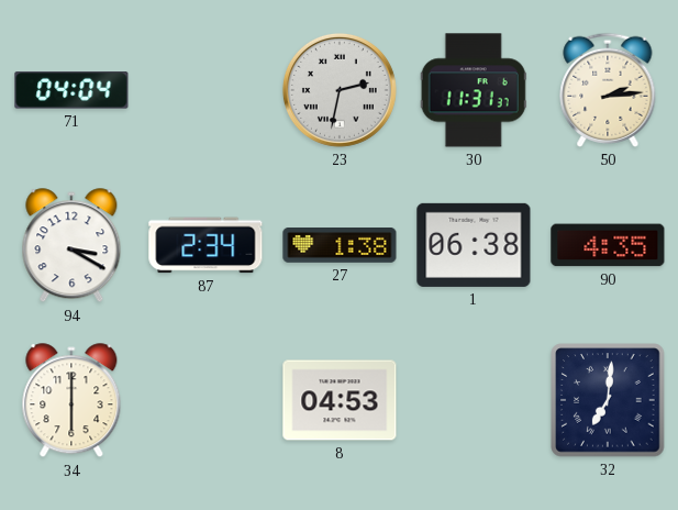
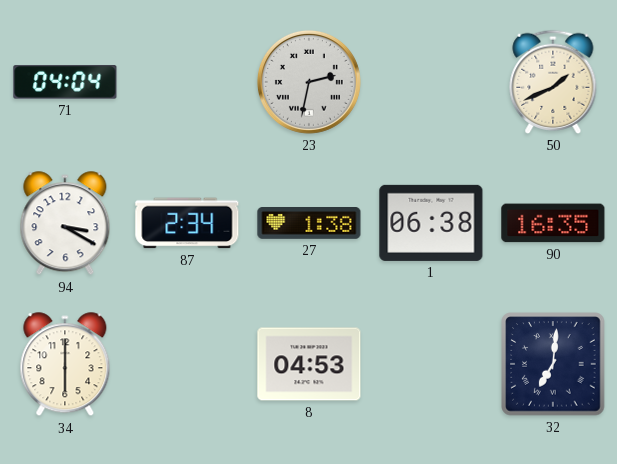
30: 11:31 -> none (474, 90)
50: 2:14 -> 1:41 (553, 82)
90: 4:35 -> 16:35 (553, 223)
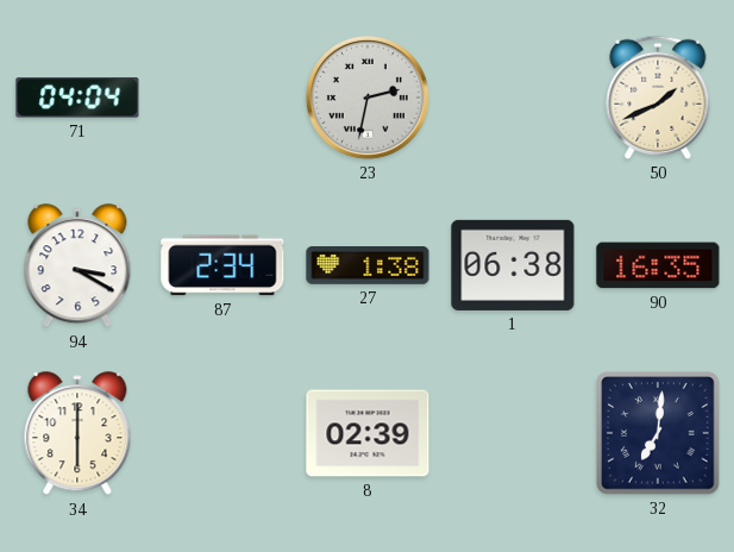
8: 04:53 -> 02:39 (368, 433)
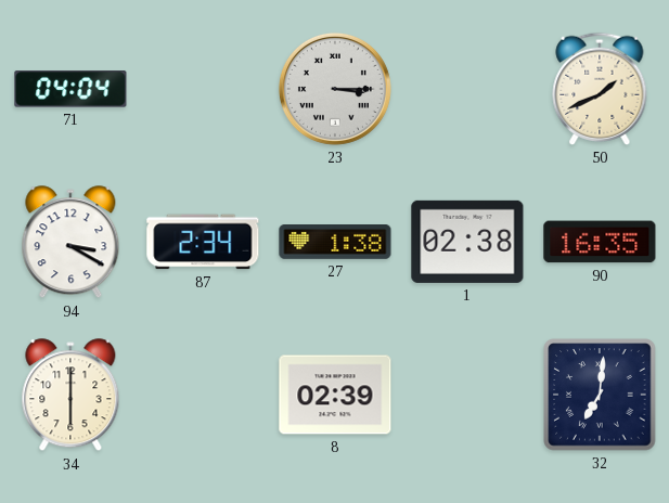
23: 2:32 -> 3:15 (335, 89)
1: 06:38 -> 02:38 (467, 242)
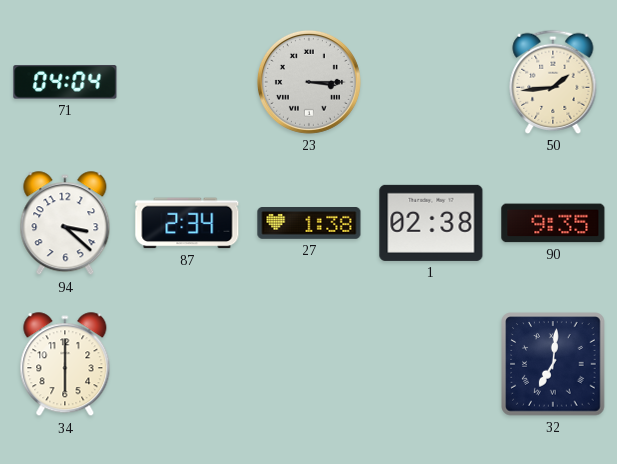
50: 1:41 -> 1:44 (553, 82)
94: 3:20 -> 3:22 (65, 224)
90: 16:35 -> 9:35 (553, 223)
8: 02:39 -> none (335, 395)
